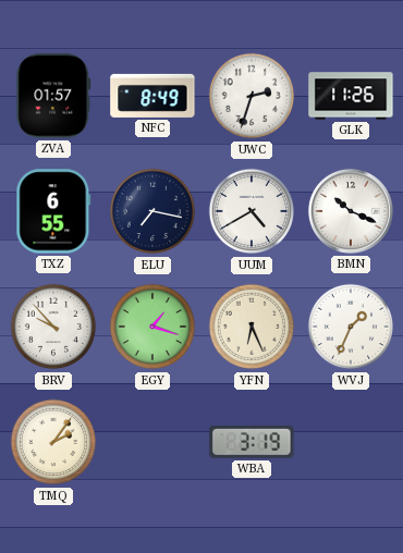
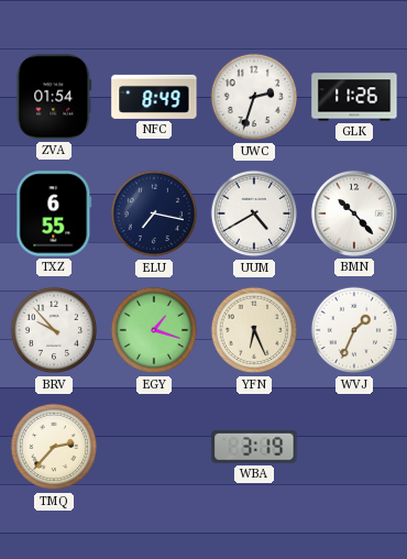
ZVA: 01:57 -> 01:54 (54, 97)
BMN: 10:19 -> 10:23 (354, 213)
TMQ: 2:06 -> 2:37 (54, 447)
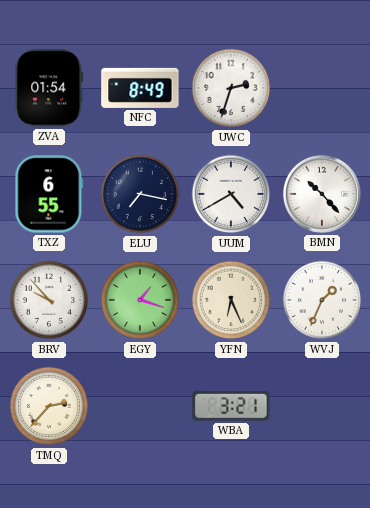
GLK: 11:26 -> none (354, 97)
WBA: 3:19 -> 3:21 (231, 406)
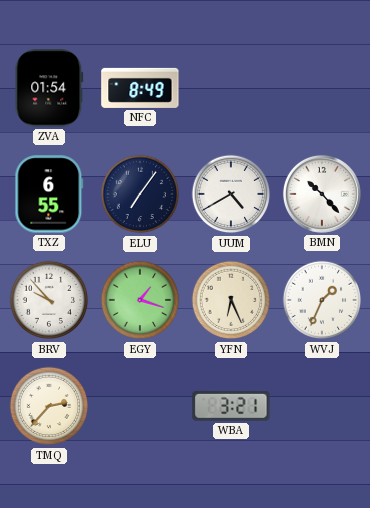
UWC: 2:33 -> none (231, 88)
ELU: 7:17 -> 7:06 (140, 194)
